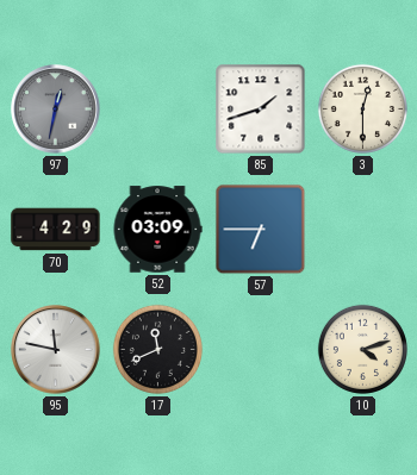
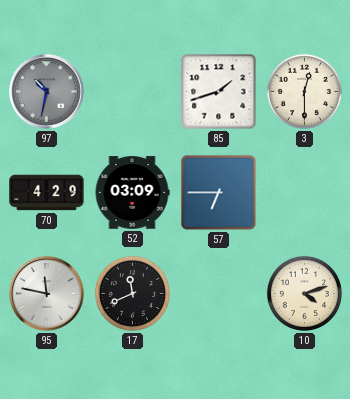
97: 12:32 -> 10:32 (47, 92)
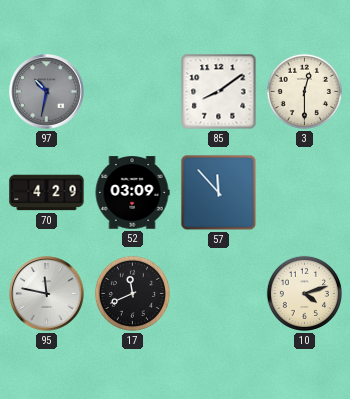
85: 1:42 -> 8:09 (219, 92)
57: 6:45 -> 11:53 (219, 193)
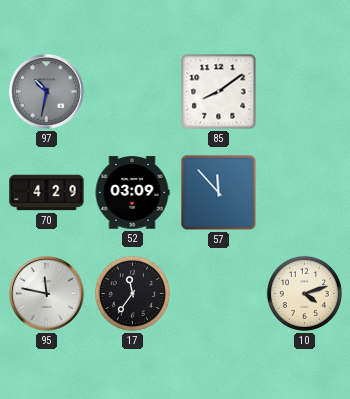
3: 12:30 -> none (304, 91)
17: 11:41 -> 11:36 (132, 293)
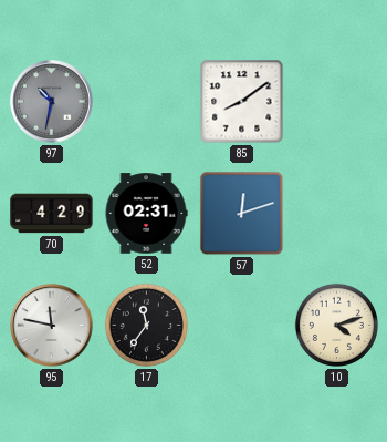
52: 03:09 -> 02:31 (146, 214)
57: 11:53 -> 12:12 (242, 214)
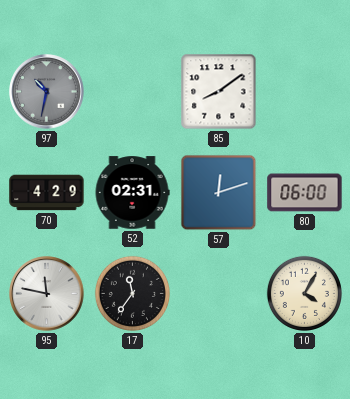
80: none -> 06:00 (305, 193)
10: 4:12 -> 4:05 (304, 293)
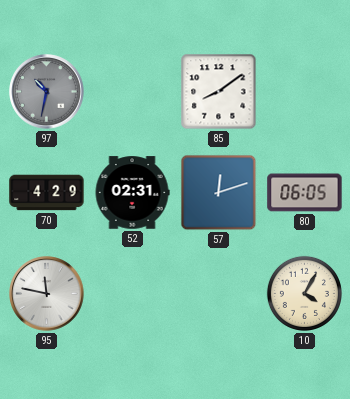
80: 06:00 -> 06:05 (305, 193)
17: 11:36 -> none (132, 293)
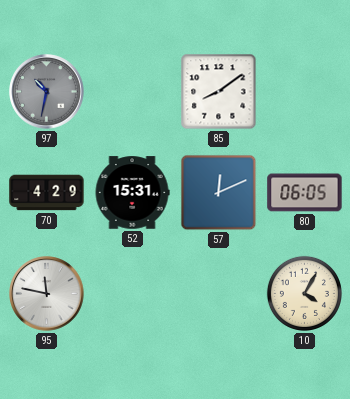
52: 02:31 -> 15:31 (132, 193)
57: 12:12 -> 12:11 (219, 193)
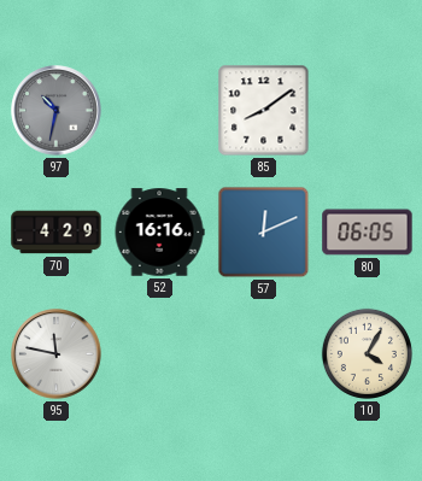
52: 15:31 -> 16:16 (159, 233)
